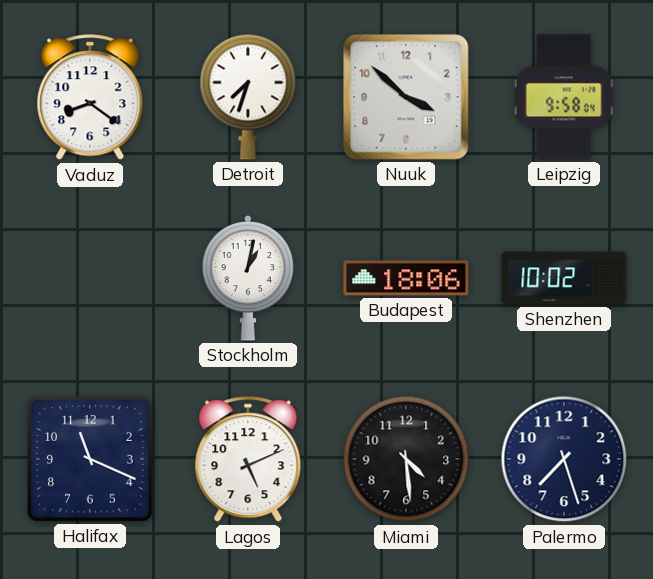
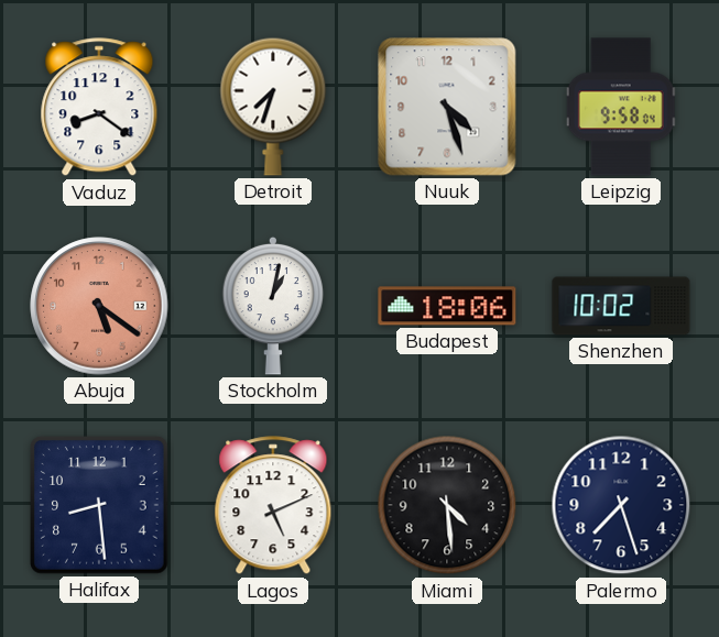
Nuuk: 3:52 -> 4:27 (447, 107)
Abuja: none -> 5:21 (99, 306)
Halifax: 11:19 -> 8:29 (99, 505)
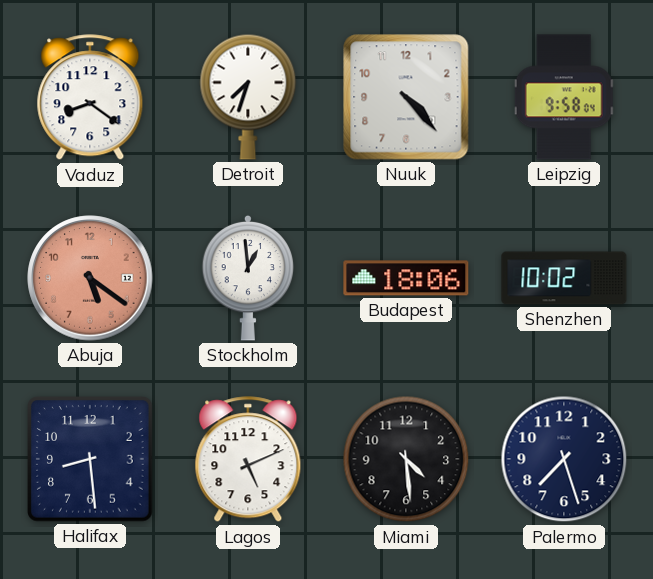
Nuuk: 4:27 -> 4:23 (406, 97)
Stockholm: 1:02 -> 12:59 (248, 278)
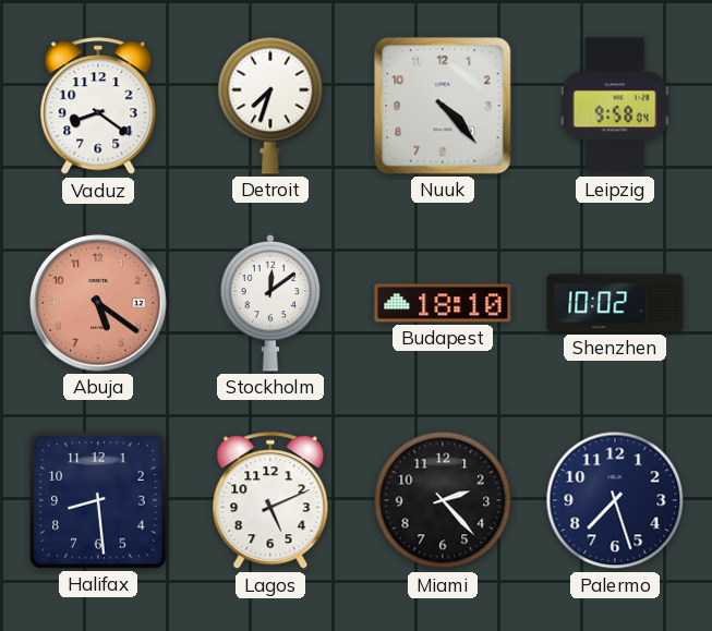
Stockholm: 12:59 -> 12:09 (270, 303)
Budapest: 18:06 -> 18:10 (443, 303)
Miami: 4:29 -> 2:23 (443, 500)
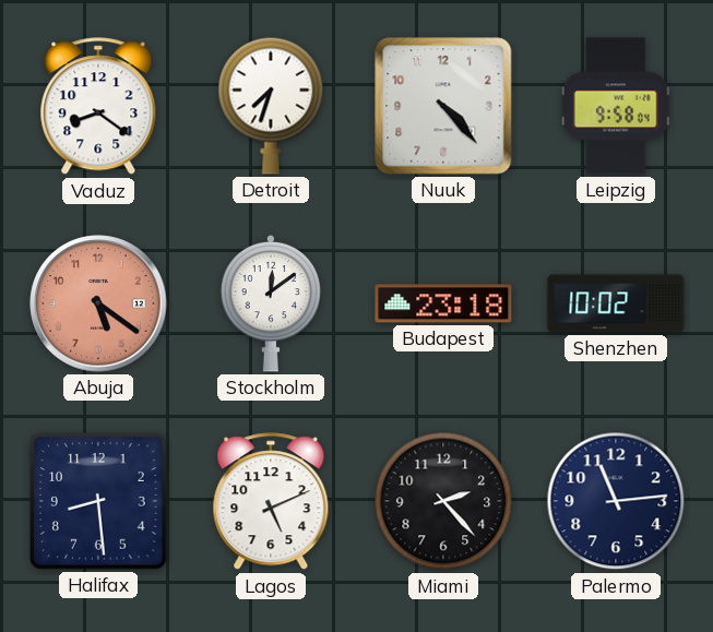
Budapest: 18:10 -> 23:18 (443, 303)
Palermo: 7:27 -> 11:14 (616, 501)
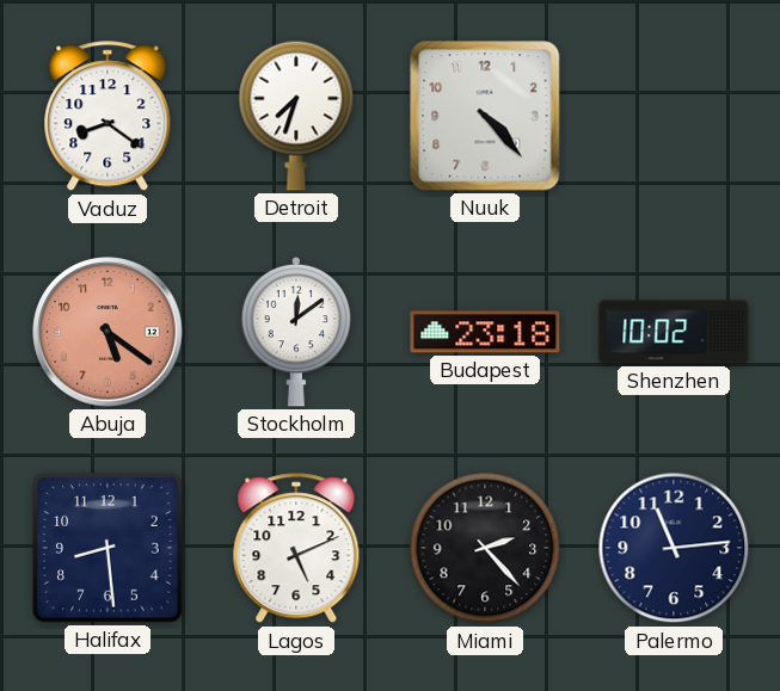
Leipzig: 9:58 -> none (616, 106)
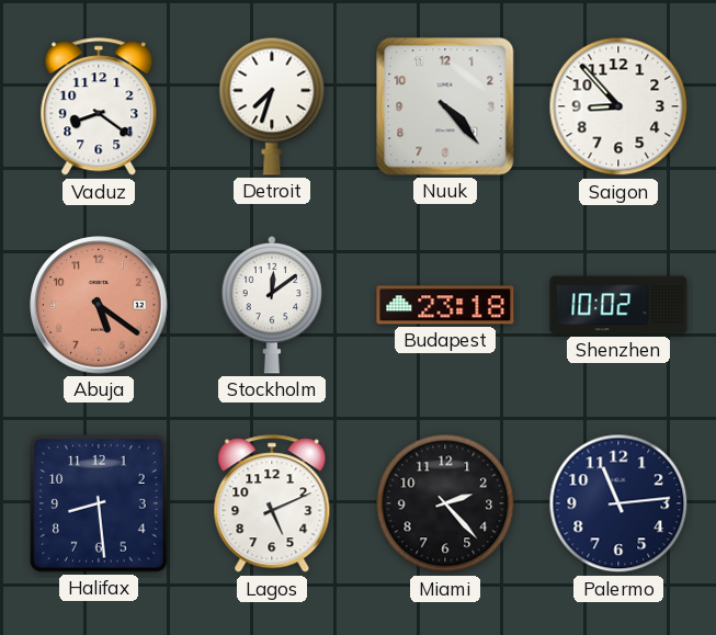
Saigon: none -> 8:53 (618, 106)
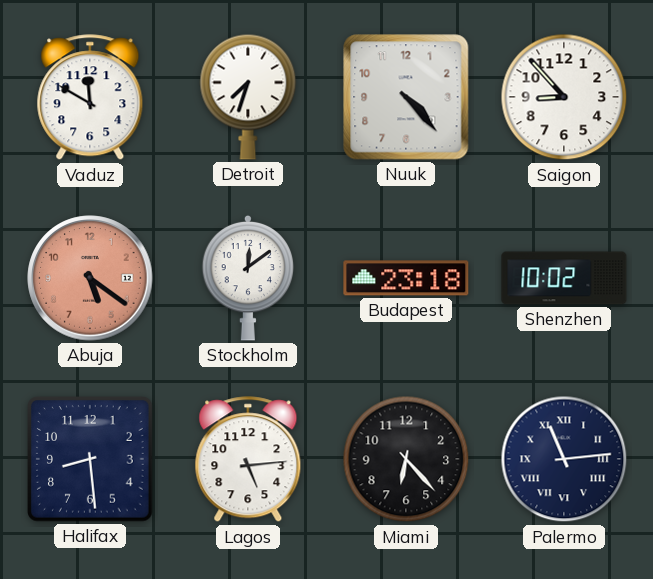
Vaduz: 8:21 -> 11:50 (90, 98)
Lagos: 5:11 -> 5:14 (248, 460)
Miami: 2:23 -> 6:23 (406, 459)
Palermo numerals: Arabic -> Roman (564, 459)
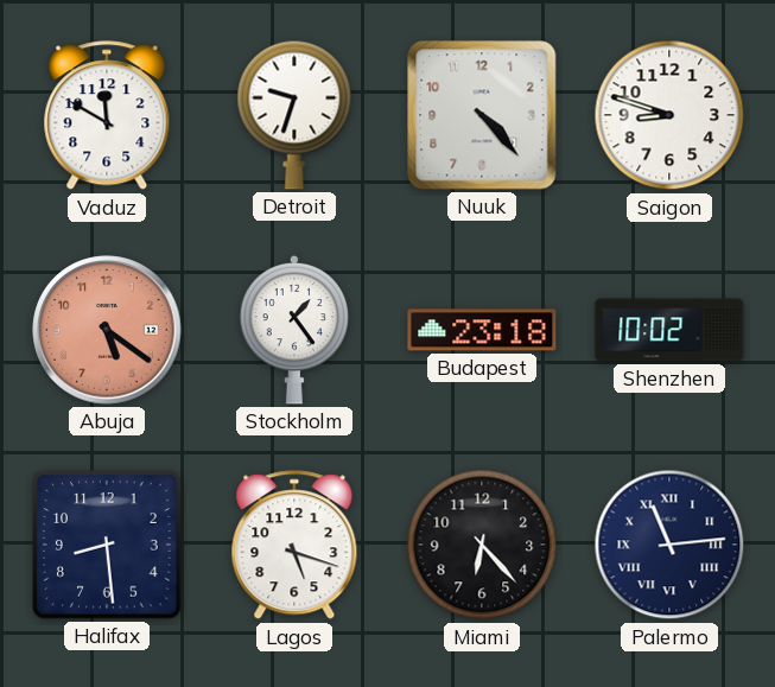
Detroit: 7:33 -> 9:33 (294, 115)
Saigon: 8:53 -> 8:48 (669, 115)
Stockholm: 12:09 -> 1:24 (294, 330)
Lagos: 5:14 -> 5:18 (294, 546)
